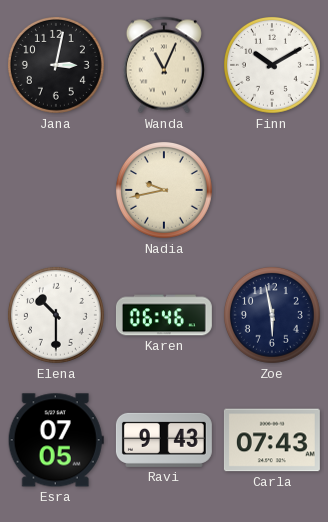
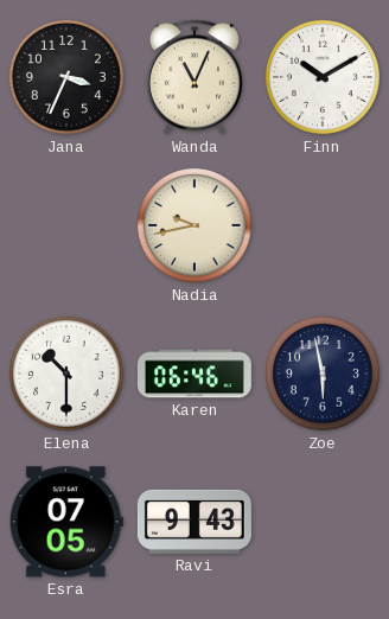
Jana: 3:02 -> 3:34 (66, 77)
Carla: 07:43 -> none (272, 440)
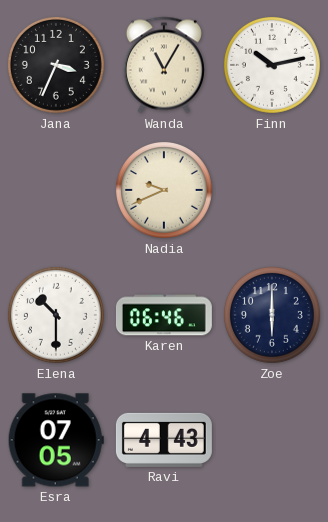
Wanda: 11:04 -> 11:05 (164, 65)
Finn: 10:10 -> 10:13 (272, 65)
Nadia: 9:43 -> 9:41 (164, 190)
Zoe: 5:58 -> 6:00 (272, 315)
Ravi: 9:43 -> 4:43 (164, 440)
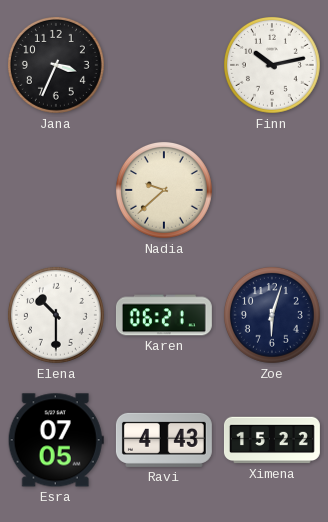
Wanda: 11:05 -> none (164, 65)
Nadia: 9:41 -> 9:38 (164, 190)
Karen: 06:46 -> 06:21 (164, 315)
Zoe: 6:00 -> 6:03 (272, 315)
Ximena: none -> 15:22 (272, 440)
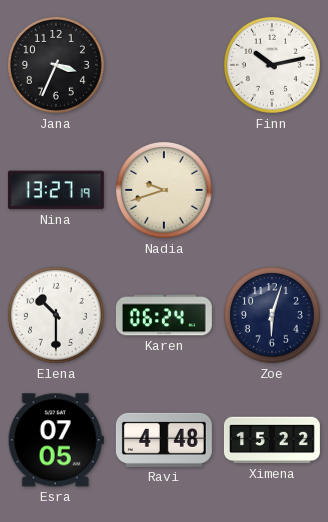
Nina: none -> 13:27 (56, 190)
Nadia: 9:38 -> 9:42 (164, 190)
Karen: 06:21 -> 06:24 (164, 315)
Ravi: 4:43 -> 4:48 (164, 440)
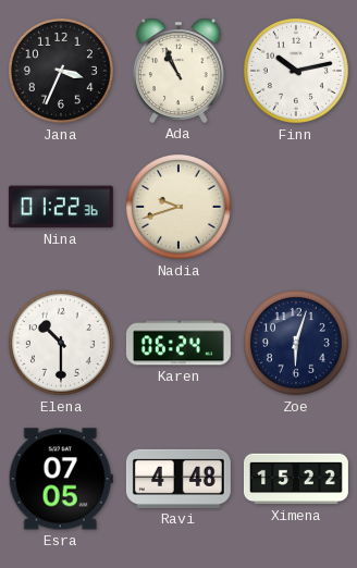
Ada: none -> 10:56 (178, 71)
Nina: 13:27 -> 01:22 (61, 207)
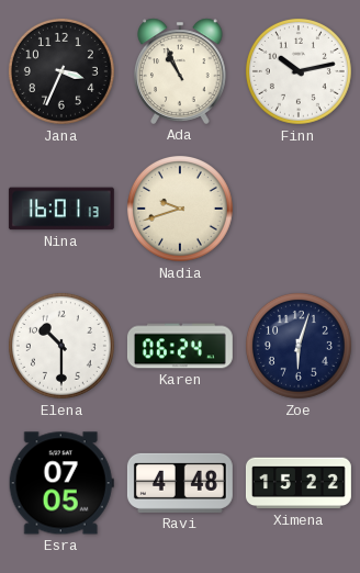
Nina: 01:22 -> 16:01 (61, 209)
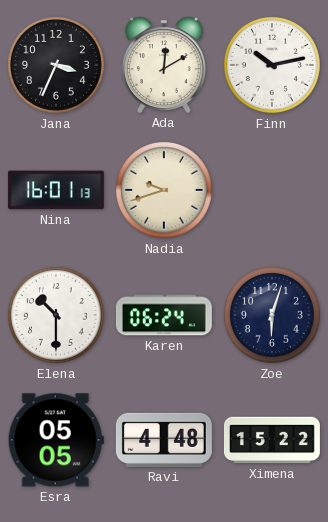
Ada: 10:56 -> 12:10 (164, 65)
Esra: 07:05 -> 05:05 (56, 440)
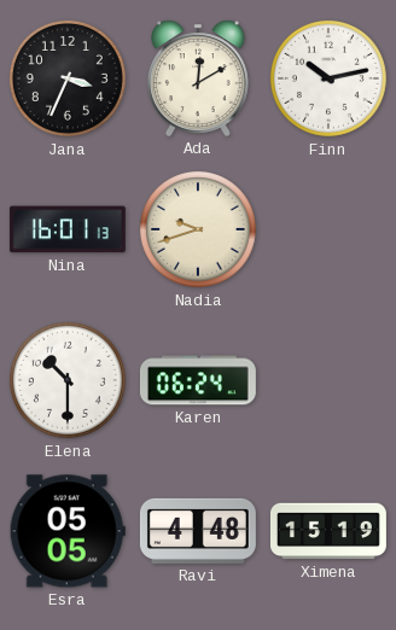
Zoe: 6:03 -> none (272, 315)
Ximena: 15:22 -> 15:19 (328, 531)
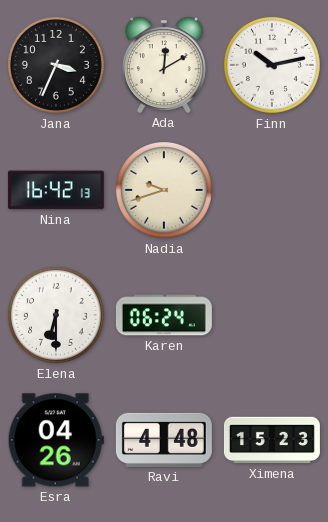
Nina: 16:01 -> 16:42 (56, 190)
Elena: 10:30 -> 6:30 (56, 315)
Esra: 05:05 -> 04:26 (56, 440)
Ximena: 15:19 -> 15:23 (272, 440)
